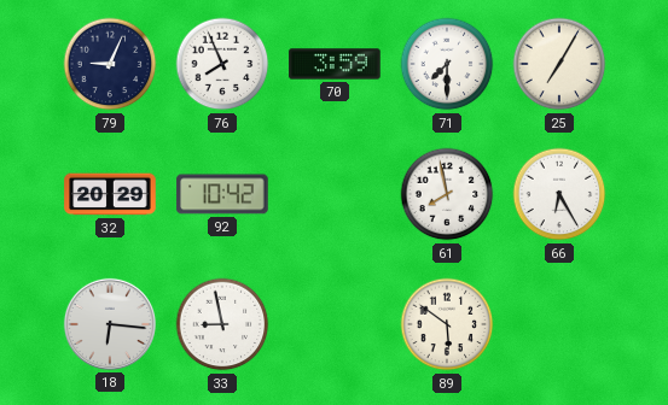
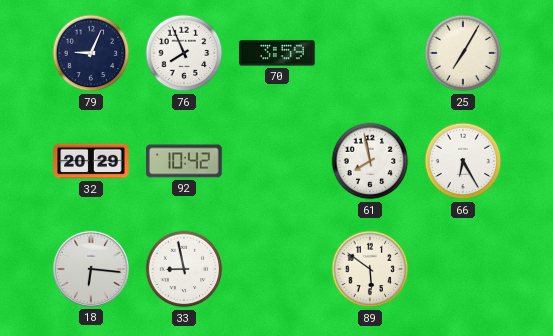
71: 7:30 -> none (447, 64)
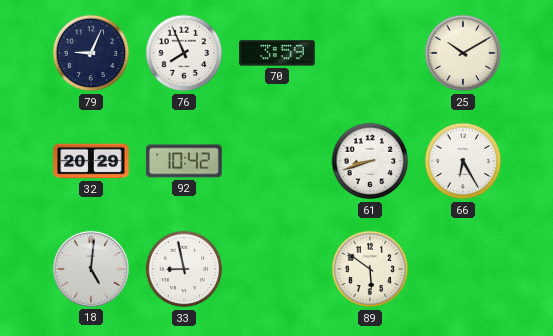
25: 7:05 -> 10:10 (463, 53)
61: 7:58 -> 8:42 (370, 161)
18: 6:16 -> 5:01 (91, 269)
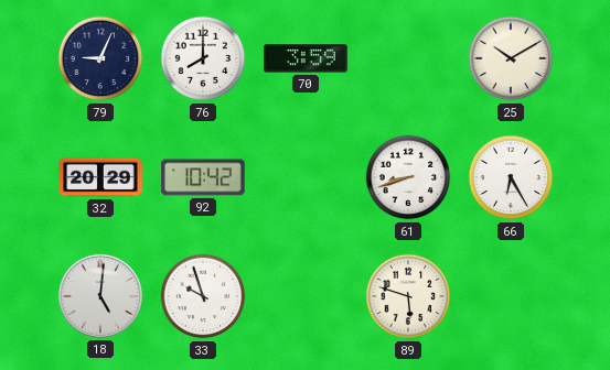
76: 7:56 -> 8:00 (203, 58)
33: 8:58 -> 9:57 (203, 296)
89: 5:51 -> 5:48 (408, 296)
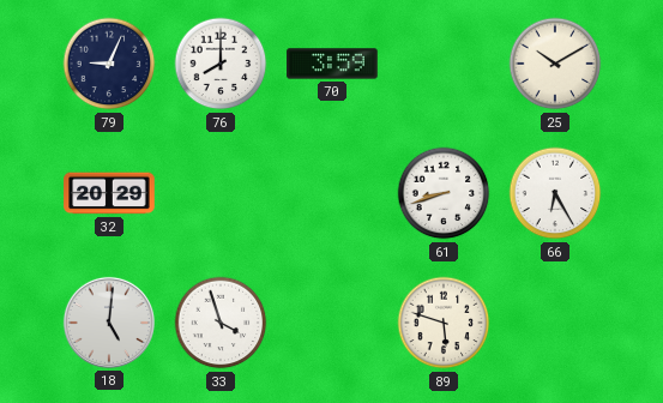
92: 10:42 -> none (203, 177)
33: 9:57 -> 3:57 (221, 323)
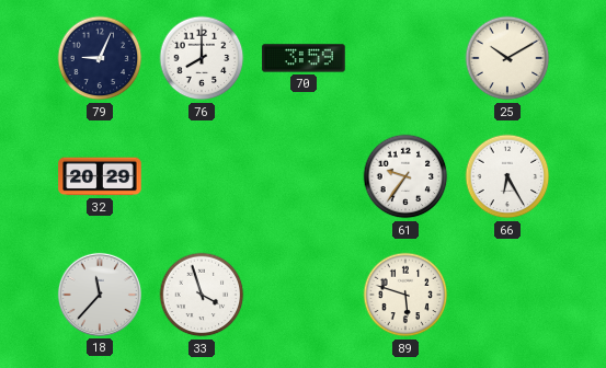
61: 8:42 -> 9:36 (405, 176)
18: 5:01 -> 11:37 (100, 295)
